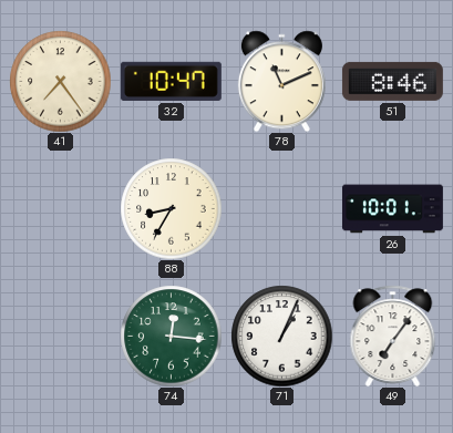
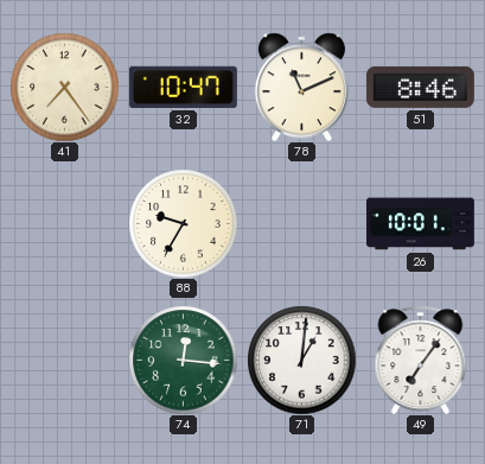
88: 8:35 -> 9:35 (183, 223)
71: 1:04 -> 1:01 (301, 360)
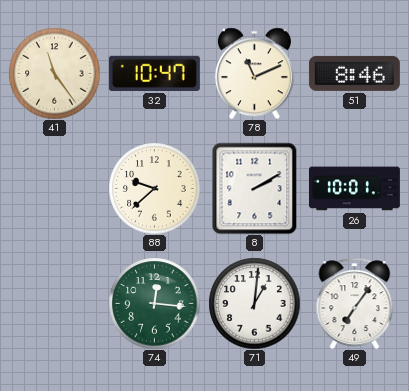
41: 7:24 -> 11:24 (54, 73)
88: 9:35 -> 9:38 (154, 188)
8: none -> 2:10 (255, 188)
